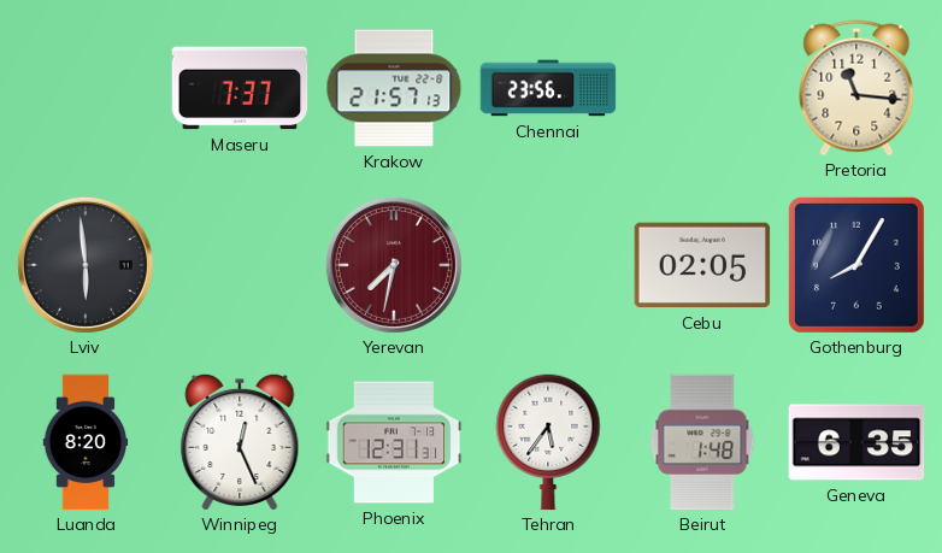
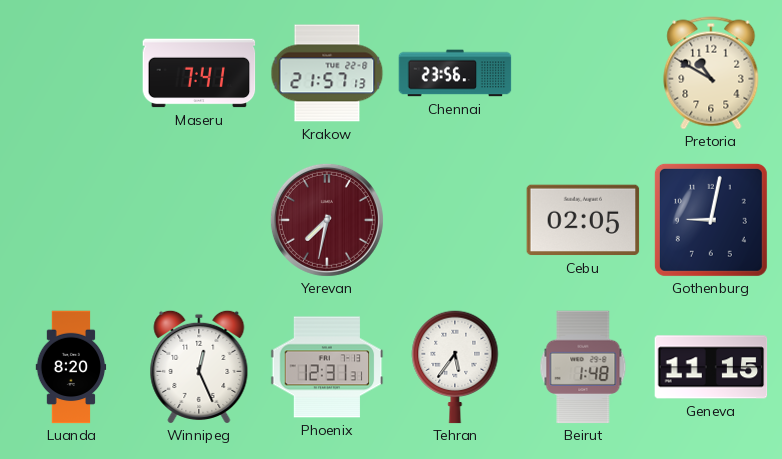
Maseru: 7:37 -> 7:41 (199, 73)
Pretoria: 11:16 -> 10:50 (711, 73)
Lviv: 5:59 -> none (86, 265)
Gothenburg: 8:05 -> 9:02 (711, 220)
Geneva: 6:35 -> 11:15 (711, 367)
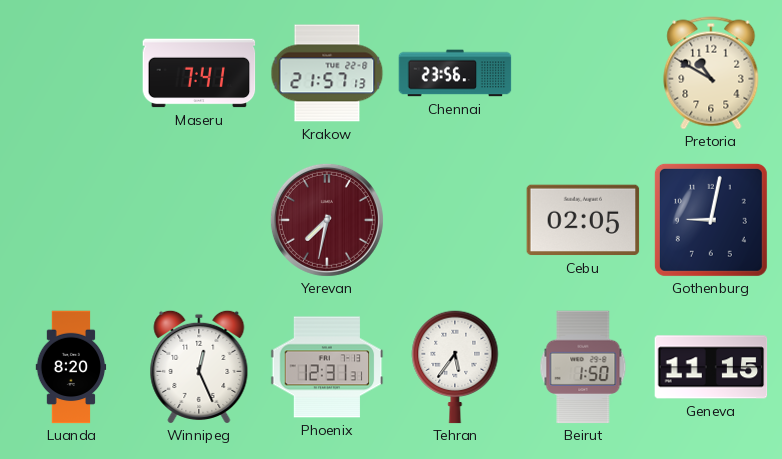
Beirut: 1:48 -> 1:50 (583, 367)
